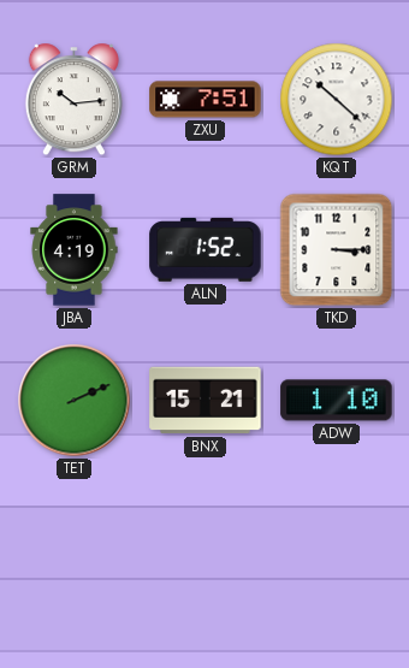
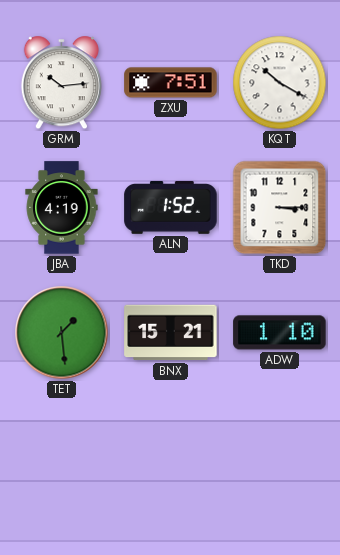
KQT: 10:22 -> 10:20 (280, 83)
TET: 2:11 -> 1:29 (62, 333)
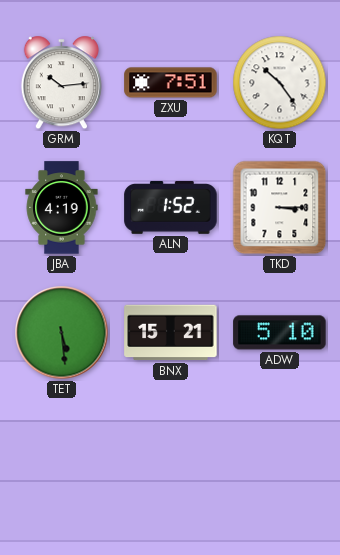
KQT: 10:20 -> 10:24 (280, 83)
TET: 1:29 -> 5:29 (62, 333)
ADW: 1:10 -> 5:10 (280, 333)
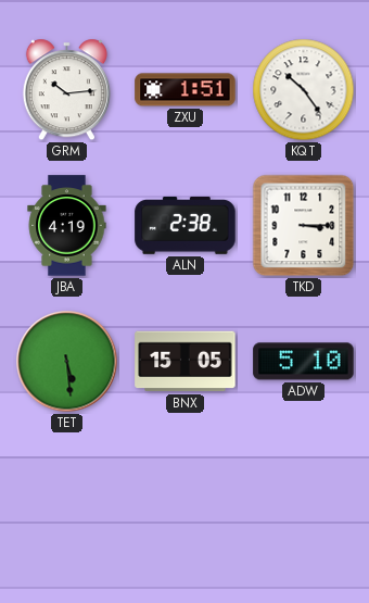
ZXU: 7:51 -> 1:51 (186, 90)
ALN: 1:52 -> 2:38 (186, 225)
BNX: 15:21 -> 15:05 (186, 362)
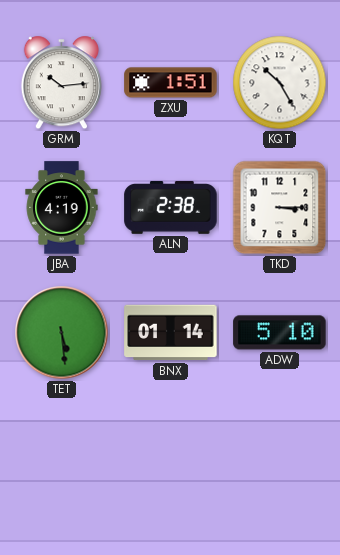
KQT: 10:24 -> 10:25 (280, 83)
BNX: 15:05 -> 01:14 (171, 333)
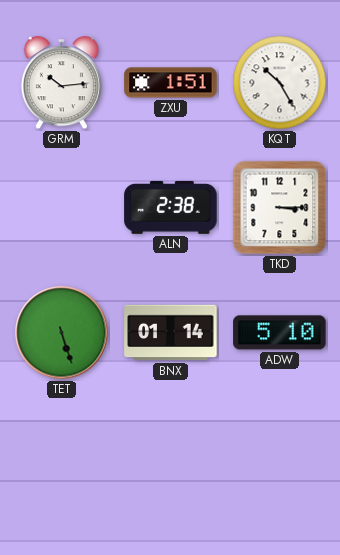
JBA: 4:19 -> none (62, 208)
TET: 5:29 -> 5:27 (62, 333)
